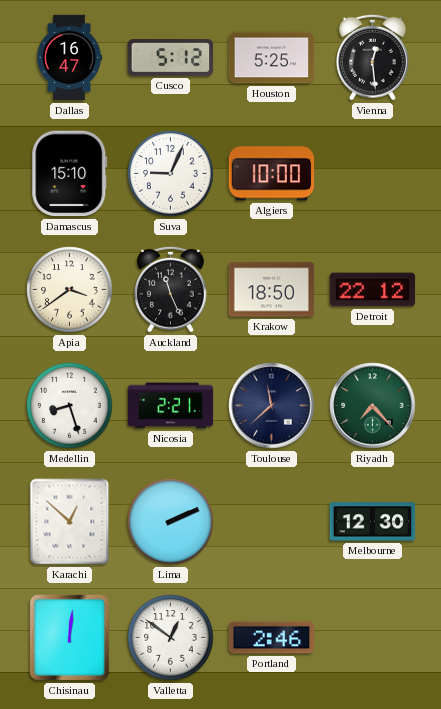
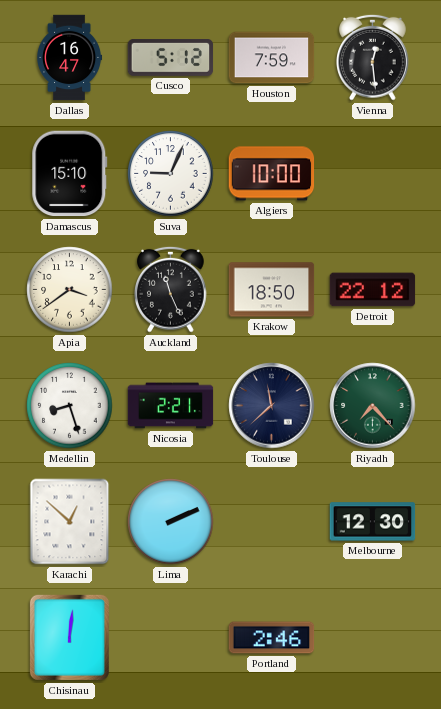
Houston: 5:25 -> 7:59 (272, 58)
Valletta: 12:51 -> none (171, 638)
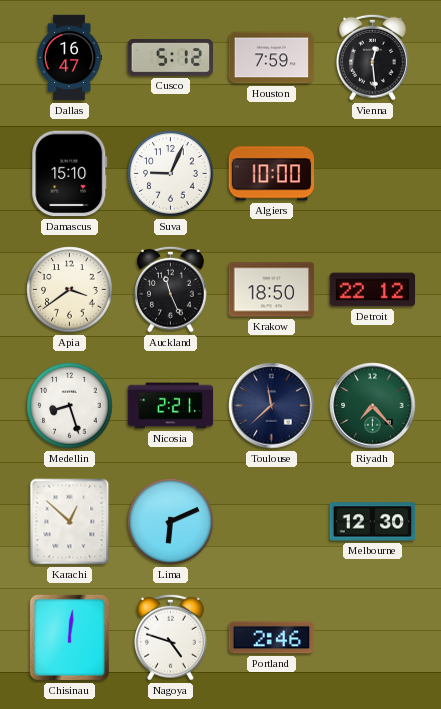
Lima: 2:11 -> 6:11 (171, 522)
Nagoya: none -> 4:48 (171, 637)
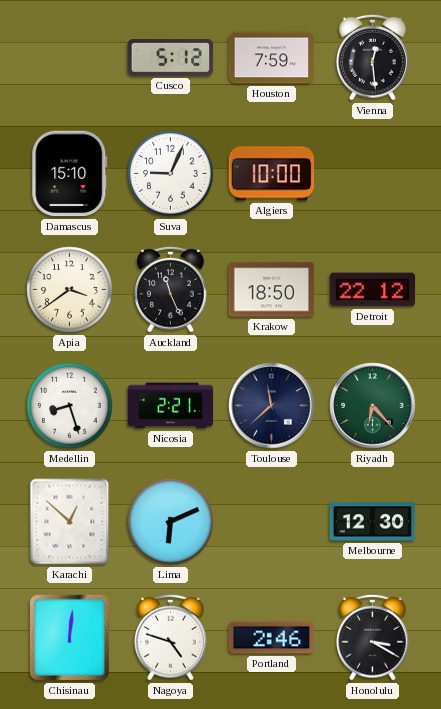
Dallas: 16:47 -> none (70, 58)
Riyadh: 7:23 -> 6:23 (373, 406)
Honolulu: none -> 3:20 (373, 637)
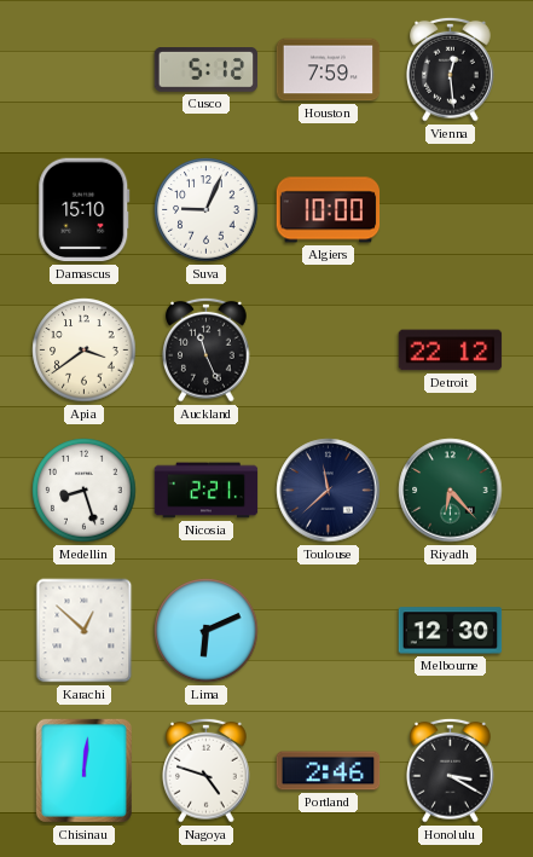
Krakow: 18:50 -> none (272, 290)
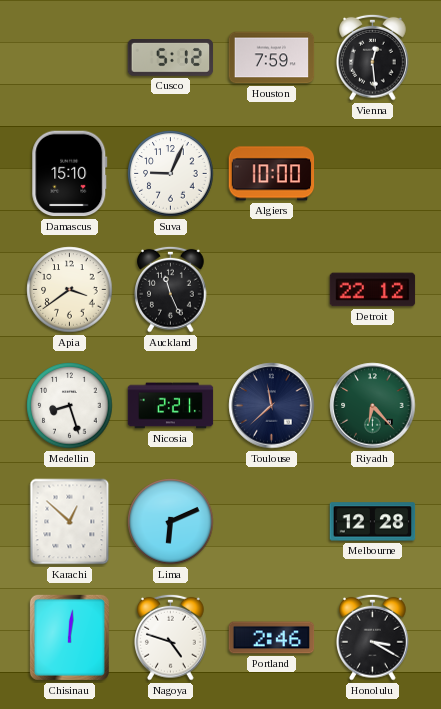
Melbourne: 12:30 -> 12:28 (373, 522)
